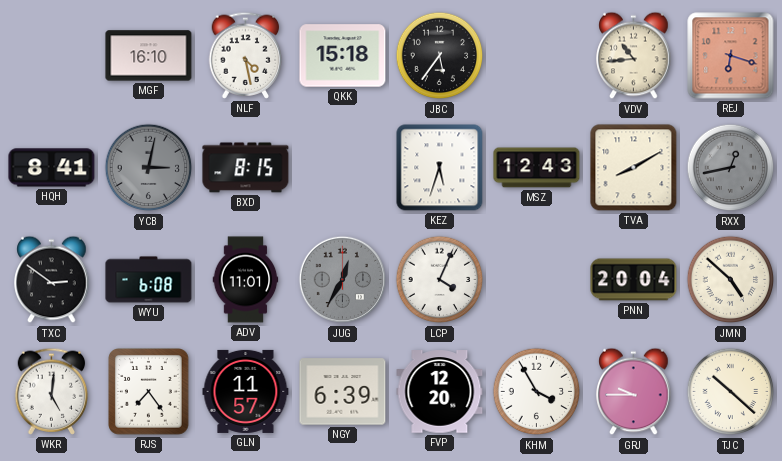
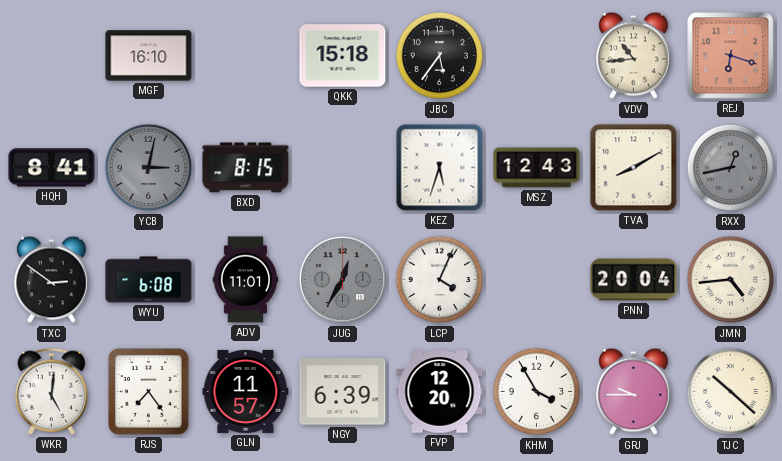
NLF: 4:28 -> none (246, 55)
JMN: 4:52 -> 4:44 (731, 280)
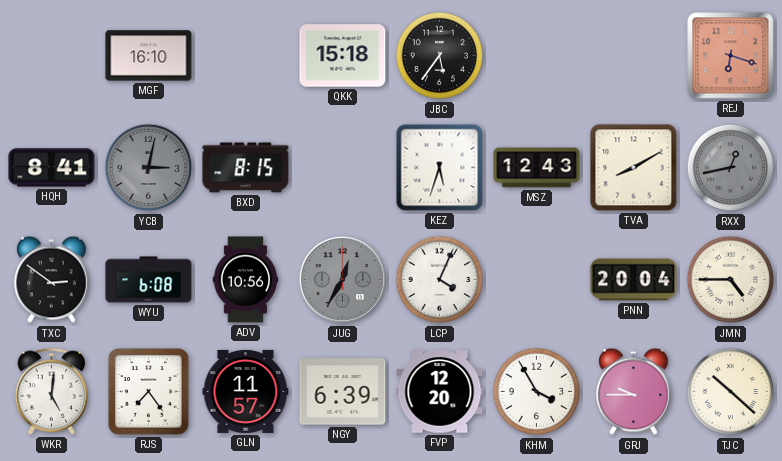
VDV: 10:44 -> none (634, 56)
ADV: 11:01 -> 10:56 (246, 280)
JMN: 4:44 -> 4:45 (731, 280)
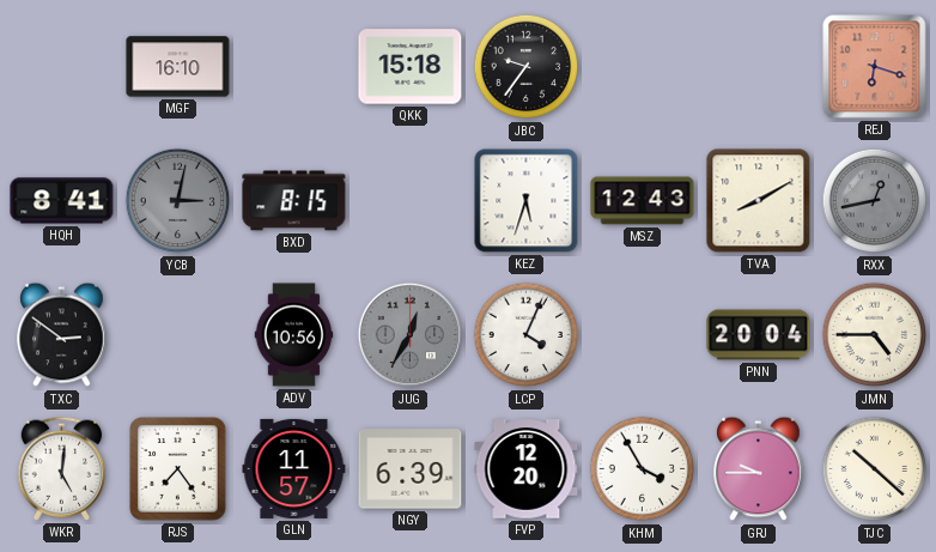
JBC: 5:36 -> 9:36 (527, 67)
WYU: 6:08 -> none (149, 280)
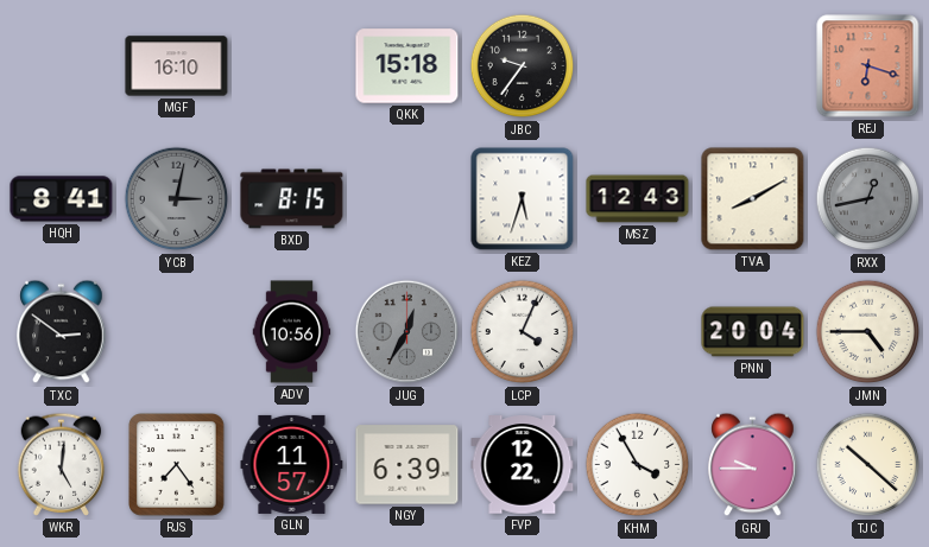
FVP: 12:20 -> 12:22 (523, 465)
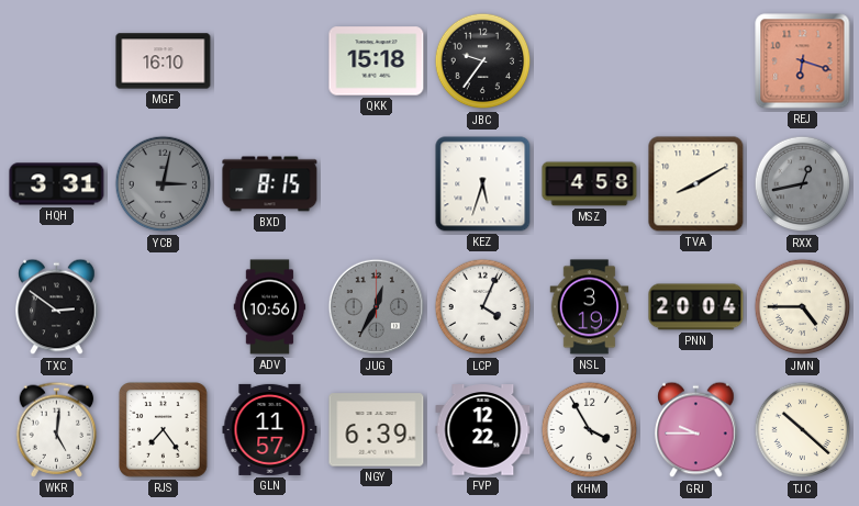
HQH: 8:41 -> 3:31 (57, 184)
MSZ: 12:43 -> 4:58 (590, 184)
NSL: none -> 3:19 (590, 307)
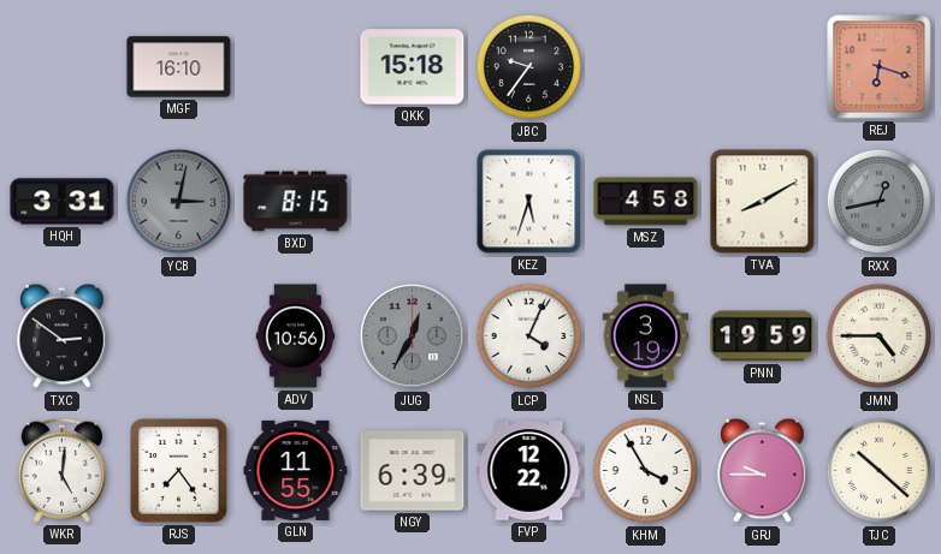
PNN: 20:04 -> 19:59 (763, 336)
GLN: 11:57 -> 11:55 (296, 470)
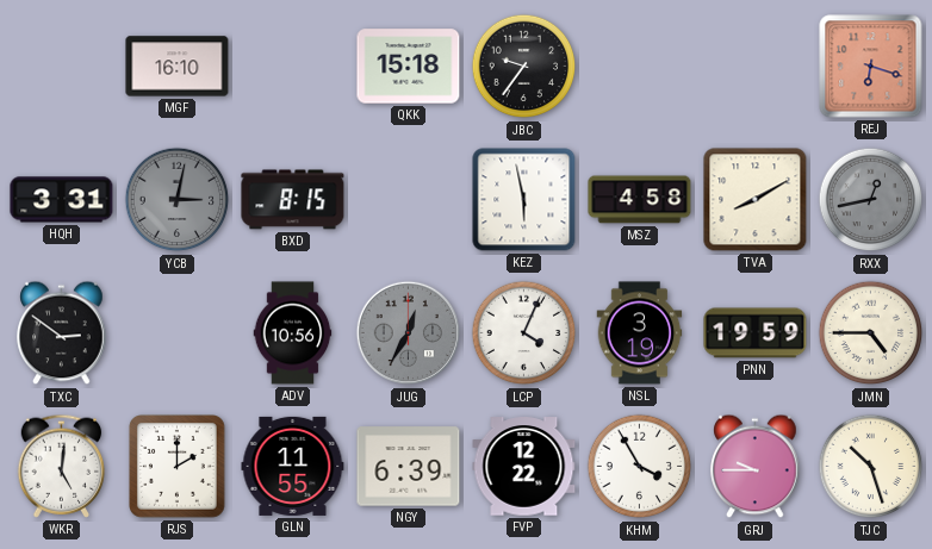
KEZ: 5:33 -> 5:58 (524, 200)
RJS: 7:24 -> 2:00 (178, 467)
TJC: 10:22 -> 10:27 (871, 467)
